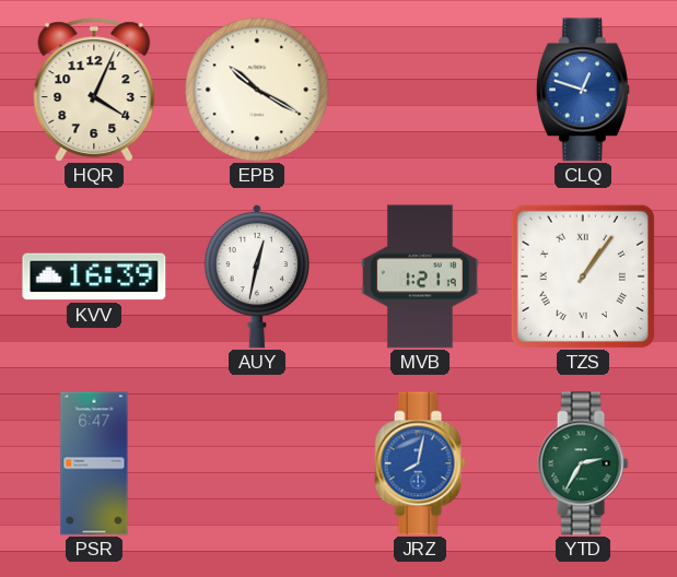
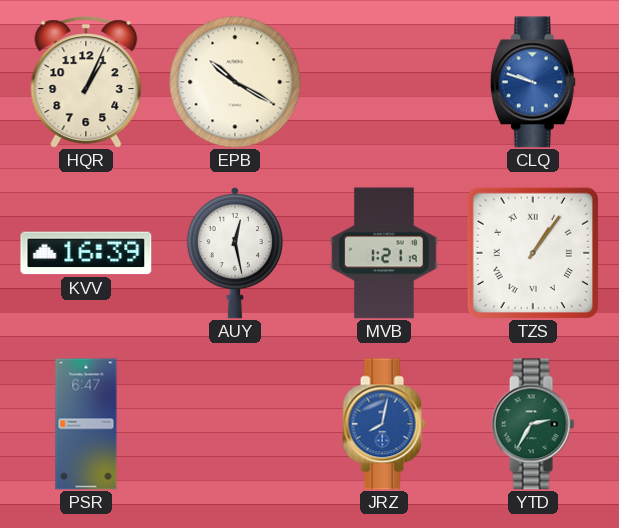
HQR: 4:04 -> 1:04 (86, 82)
CLQ: 12:48 -> 9:48 (533, 82)
AUY: 12:32 -> 12:28 (234, 253)
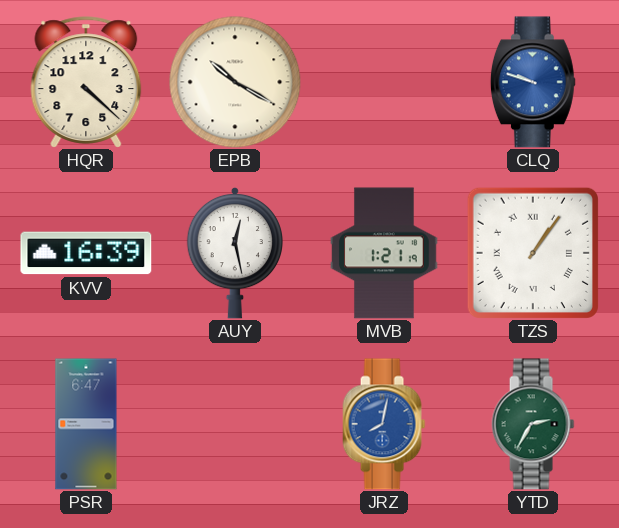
HQR: 1:04 -> 4:22 (86, 82)
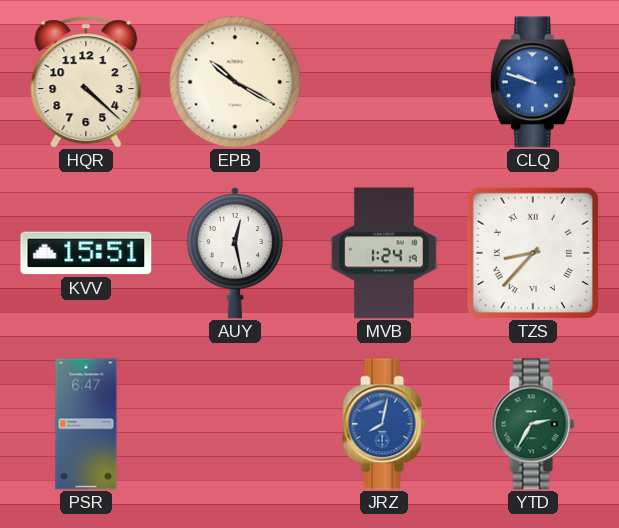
KVV: 16:39 -> 15:51 (86, 253)
MVB: 1:21 -> 1:24 (384, 253)
TZS: 1:06 -> 8:37 (533, 253)
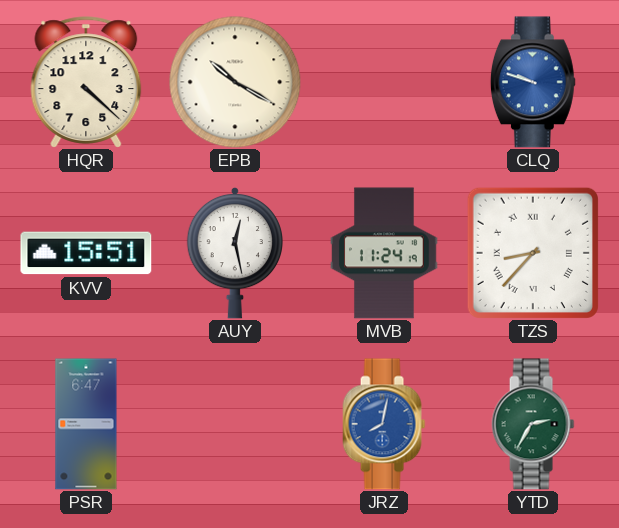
MVB: 1:24 -> 11:24 (384, 253)
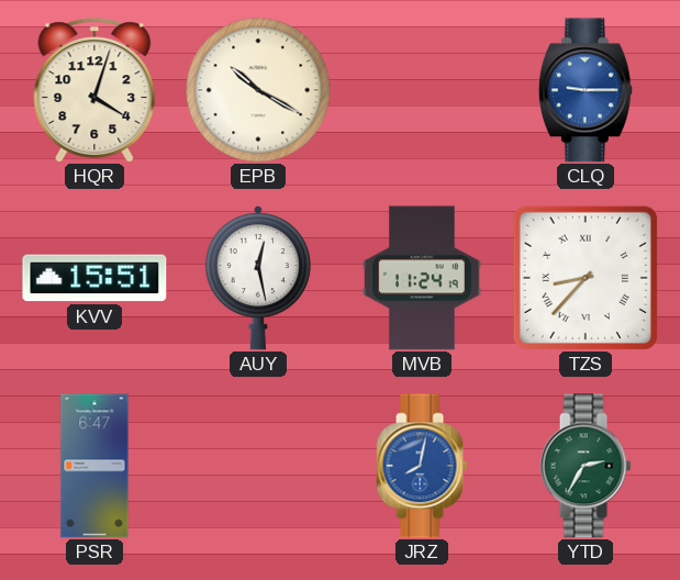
HQR: 4:22 -> 4:03 (94, 90)
CLQ: 9:48 -> 9:15 (586, 90)
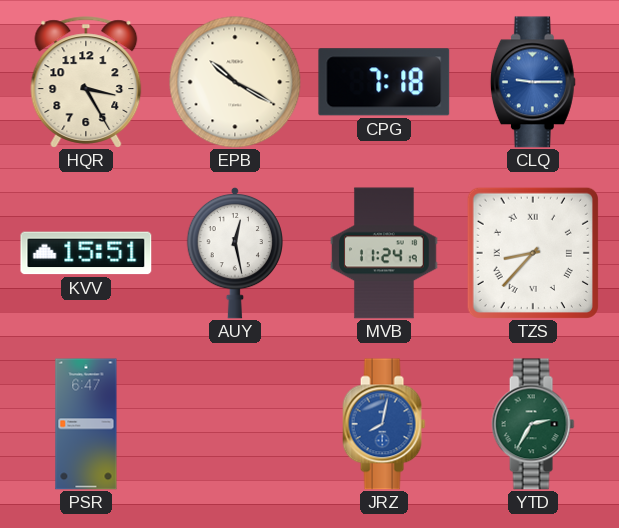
HQR: 4:03 -> 3:25 (86, 82)
CPG: none -> 7:18 (384, 82)
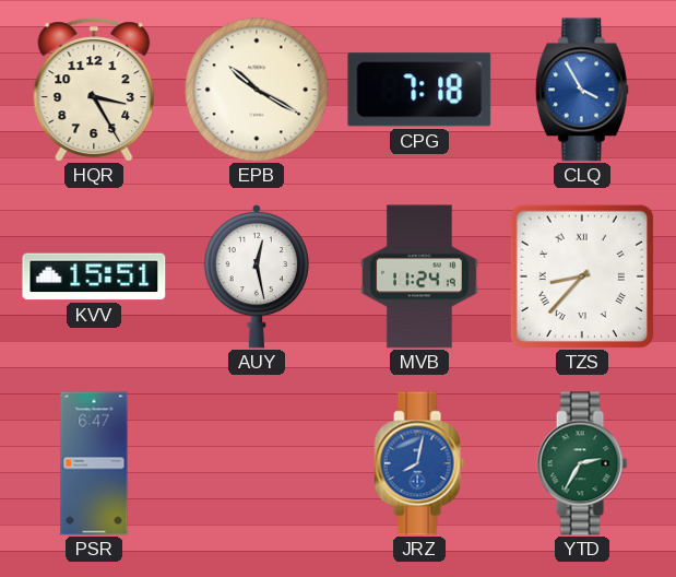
CLQ: 9:15 -> 3:55 (582, 90)
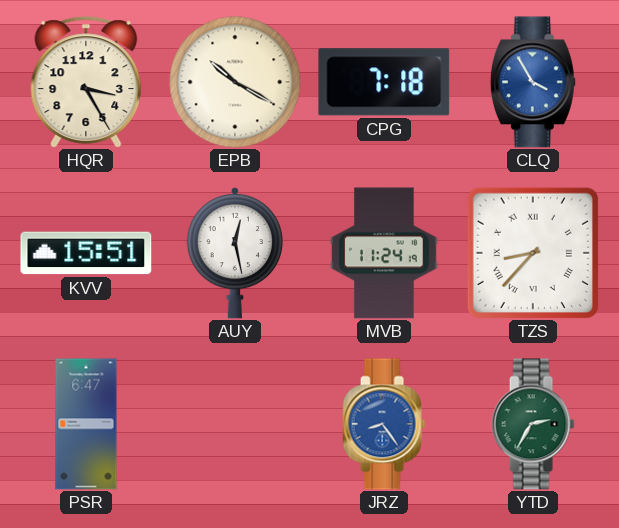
JRZ: 8:02 -> 8:24 (384, 424)
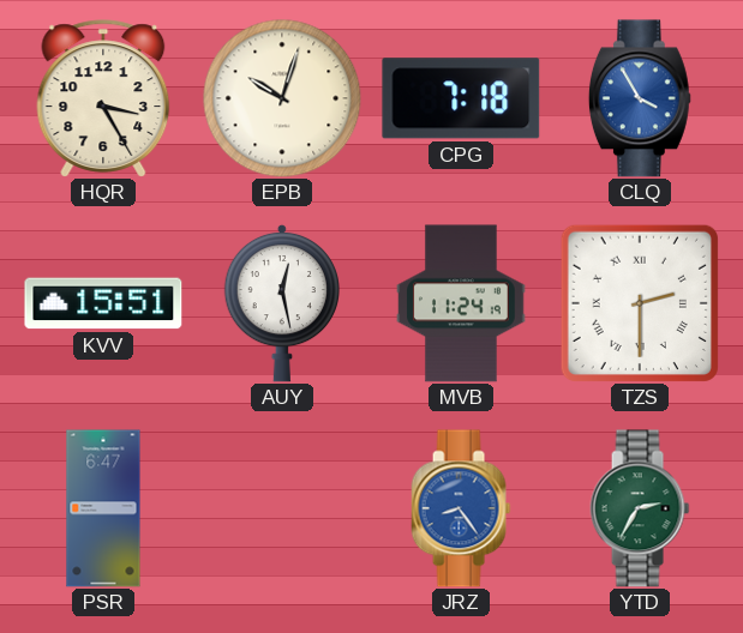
EPB: 10:20 -> 10:03 (282, 98)
TZS: 8:37 -> 2:30 (640, 303)
